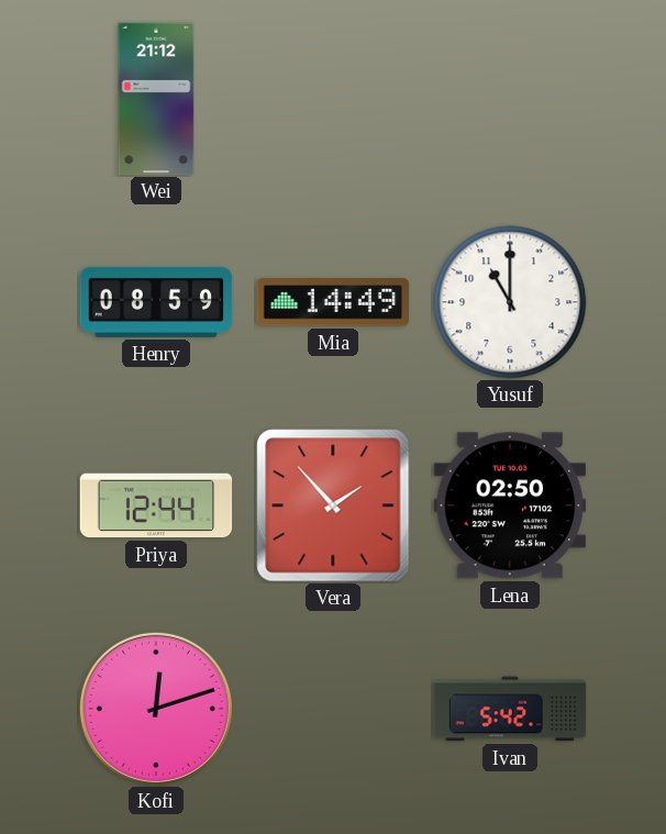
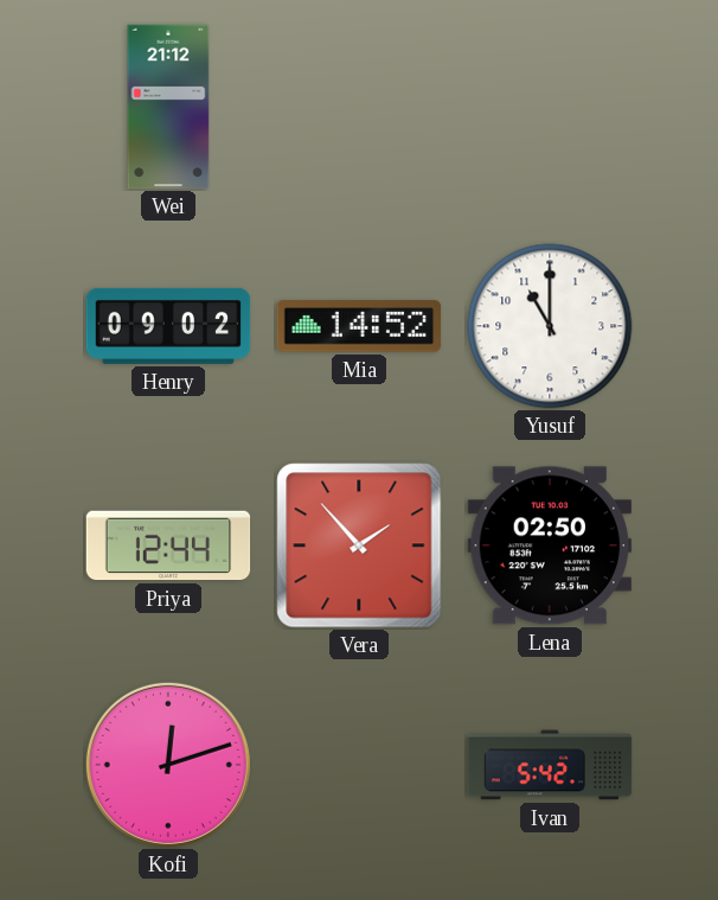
Henry: 08:59 -> 09:02 (168, 326)
Mia: 14:49 -> 14:52 (359, 326)
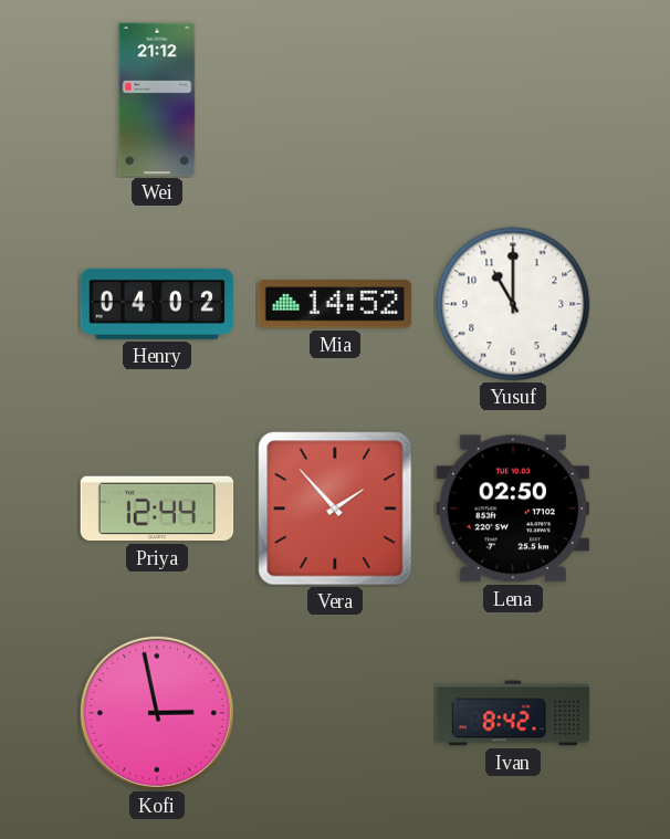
Henry: 09:02 -> 04:02 (157, 304)
Kofi: 12:12 -> 2:58 (157, 713)
Ivan: 5:42 -> 8:42 (513, 713)
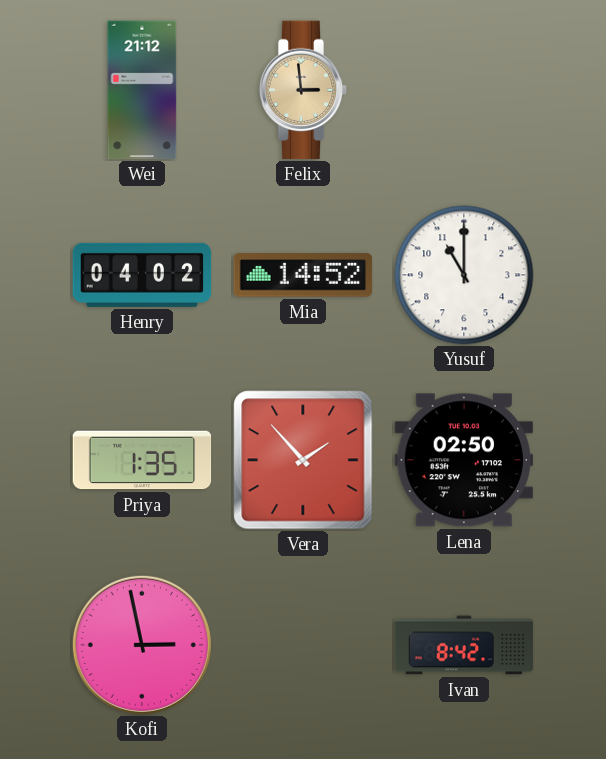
Felix: none -> 2:59 (303, 90)
Priya: 12:44 -> 1:35 (142, 460)
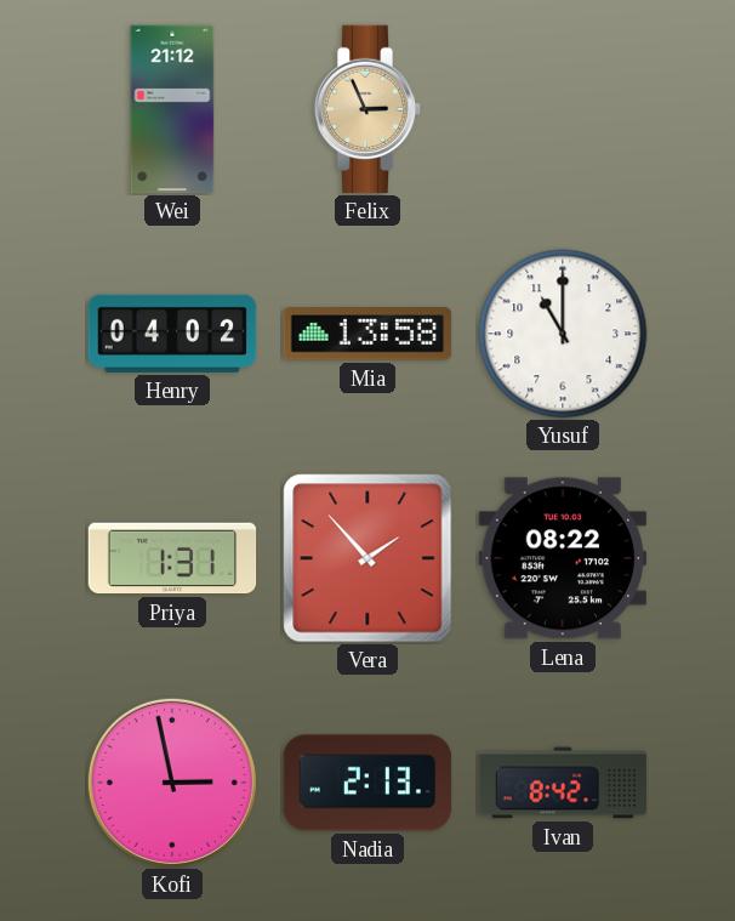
Felix: 2:59 -> 2:56 (367, 109)
Mia: 14:52 -> 13:58 (367, 334)
Priya: 1:35 -> 1:31 (172, 558)
Lena: 02:50 -> 08:22 (562, 558)
Nadia: none -> 2:13 (367, 783)
